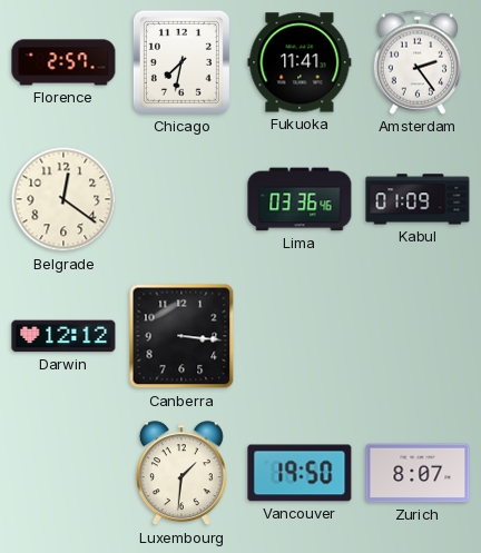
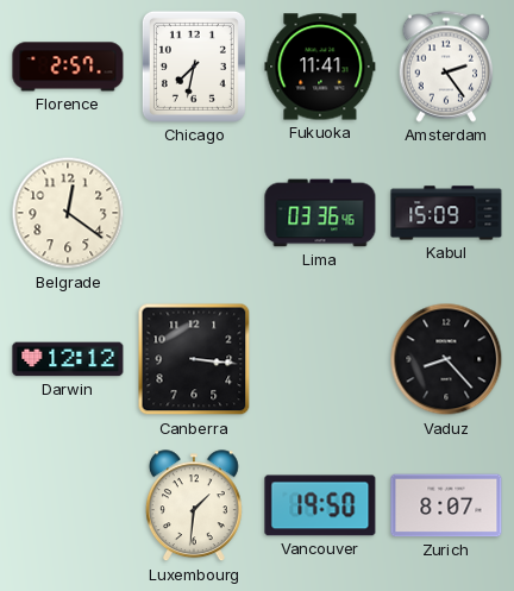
Kabul: 01:09 -> 15:09 (446, 213)
Vaduz: none -> 8:23 (446, 359)
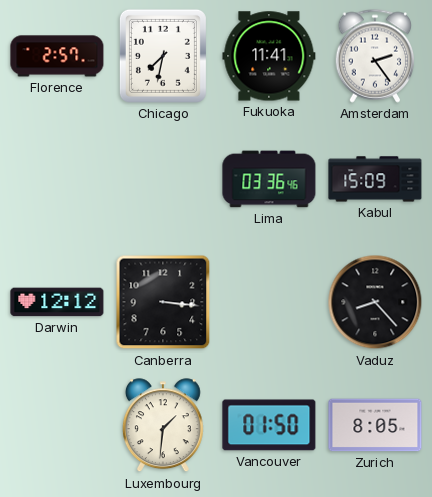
Belgrade: 12:21 -> none (68, 213)
Vancouver: 19:50 -> 01:50 (269, 425)
Zurich: 8:07 -> 8:05 (375, 425)
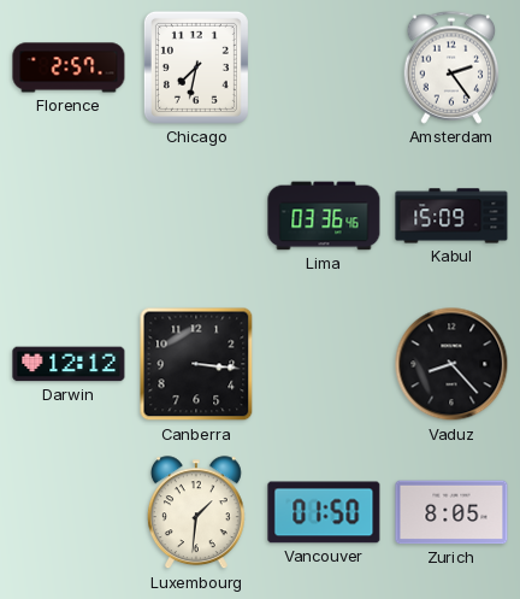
Fukuoka: 11:41 -> none (269, 56)
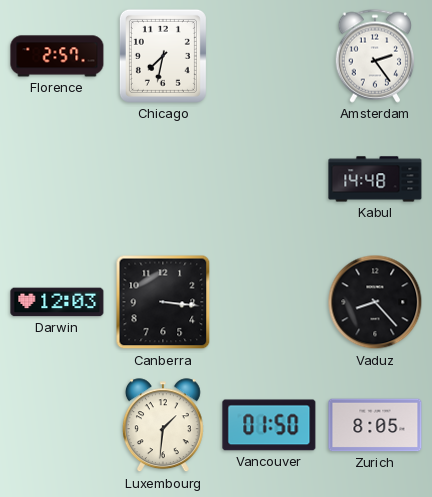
Lima: 03:36 -> none (324, 216)
Kabul: 15:09 -> 14:48 (375, 179)
Darwin: 12:12 -> 12:03 (57, 302)
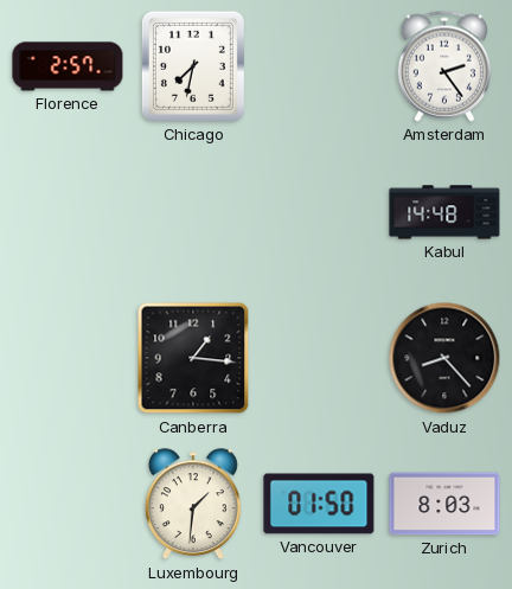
Darwin: 12:03 -> none (57, 302)
Canberra: 3:16 -> 1:16 (193, 358)
Zurich: 8:05 -> 8:03 (444, 504)
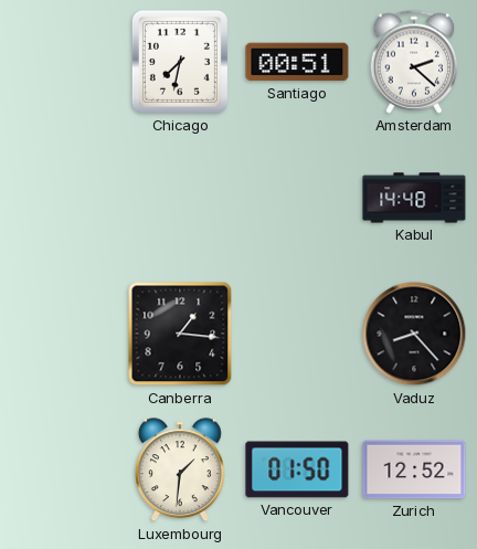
Florence: 2:57 -> none (68, 66)
Santiago: none -> 00:51 (297, 62)
Amsterdam: 2:24 -> 2:22 (414, 62)
Zurich: 8:03 -> 12:52 (414, 469)
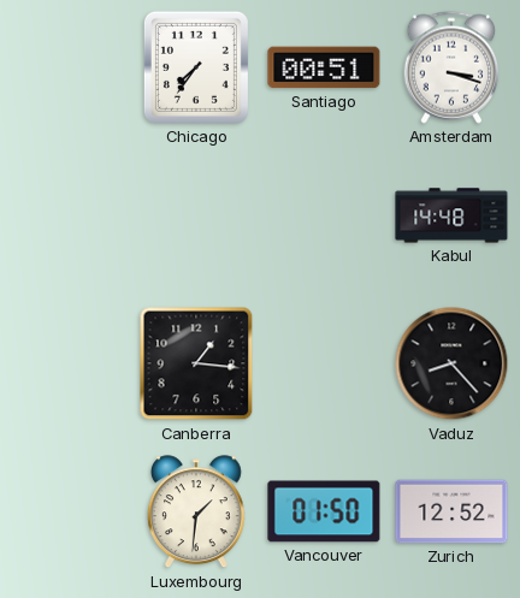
Chicago: 7:32 -> 7:36 (196, 67)
Amsterdam: 2:22 -> 3:18 (451, 67)
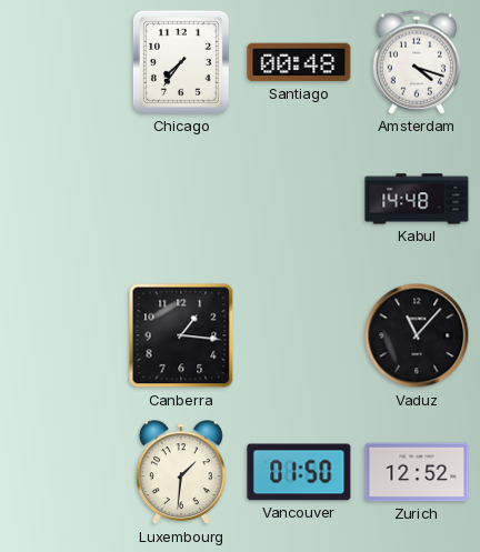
Santiago: 00:51 -> 00:48 (299, 62)
Amsterdam: 3:18 -> 4:18 (417, 62)
Vaduz: 8:23 -> 11:07 (417, 335)
